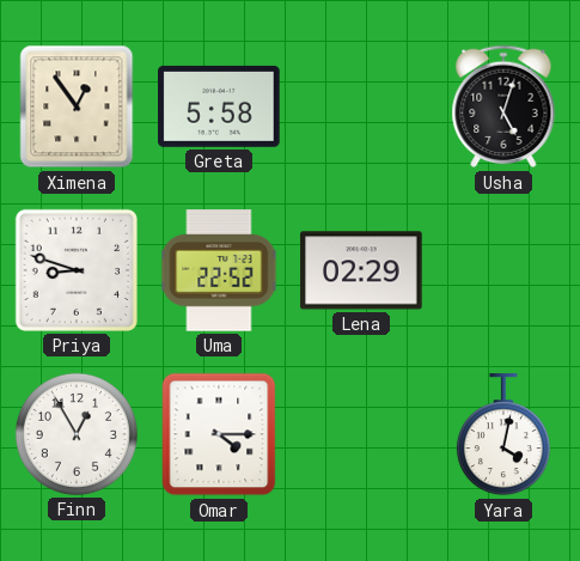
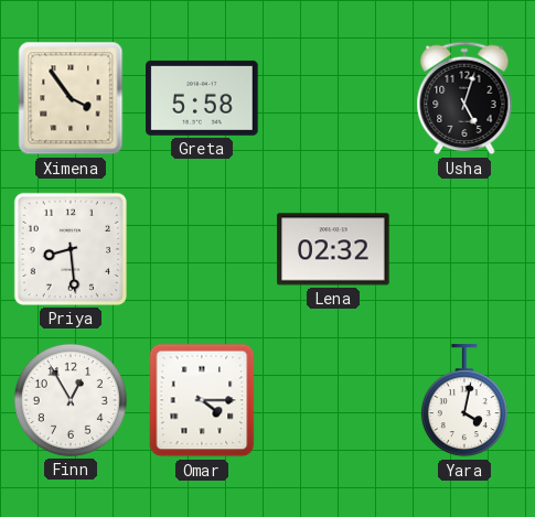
Ximena: 12:54 -> 3:54 (71, 98)
Priya: 8:48 -> 8:29 (71, 249)
Uma: 22:52 -> none (219, 270)
Lena: 02:29 -> 02:32 (333, 249)
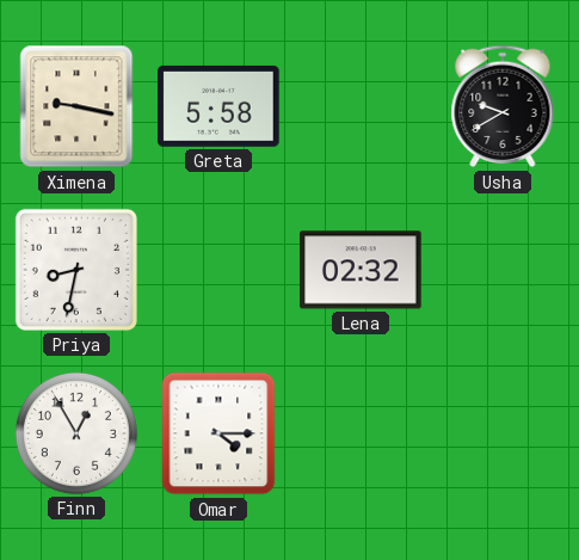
Ximena: 3:54 -> 9:17 (76, 106)
Usha: 5:03 -> 9:40 (503, 106)
Priya: 8:29 -> 8:32 (76, 270)
Yara: 4:02 -> none (464, 401)
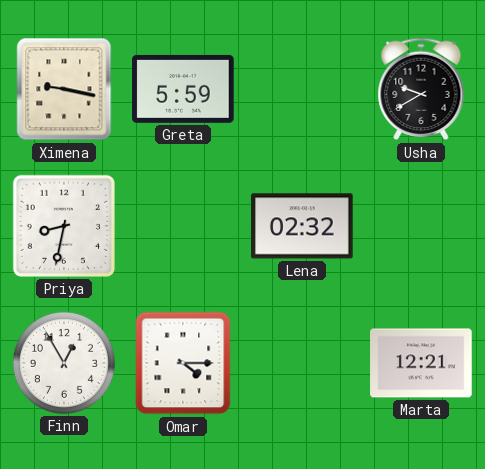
Greta: 5:58 -> 5:59 (183, 89)
Marta: none -> 12:21 (421, 363)
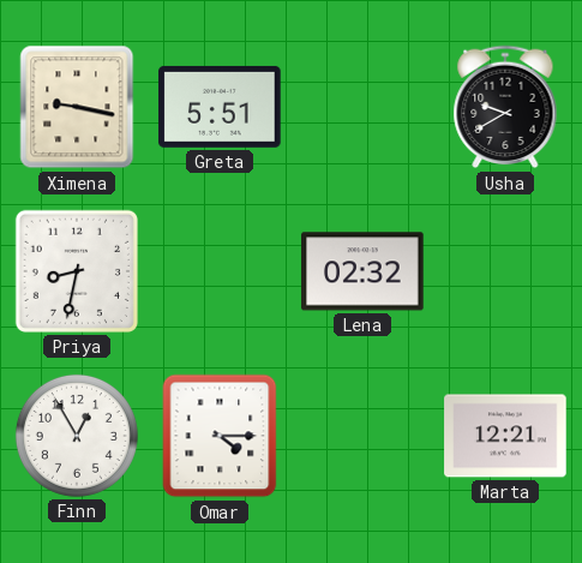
Greta: 5:59 -> 5:51 (220, 107)
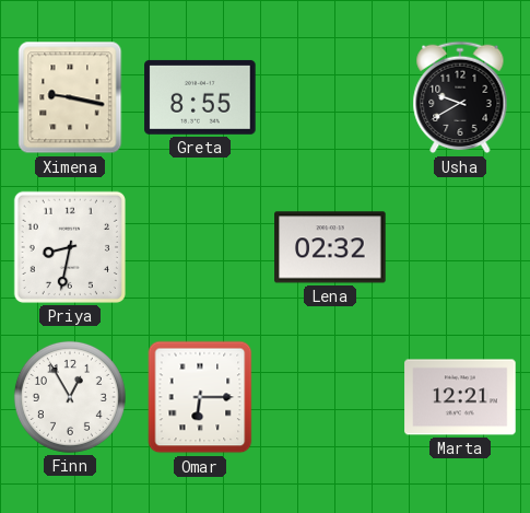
Greta: 5:51 -> 8:55 (200, 97)
Omar: 4:15 -> 6:15 (200, 397)
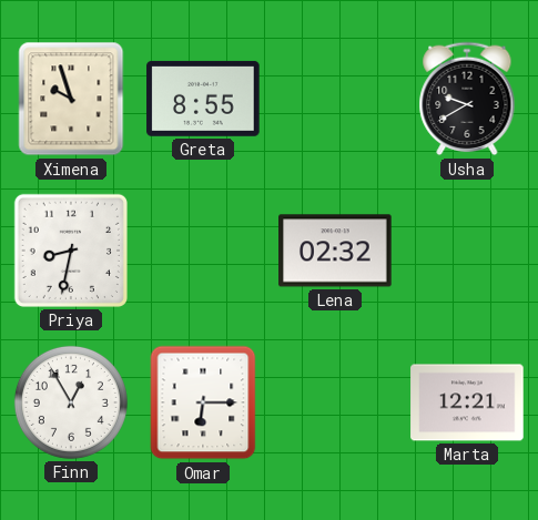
Ximena: 9:17 -> 9:57 (71, 99)
